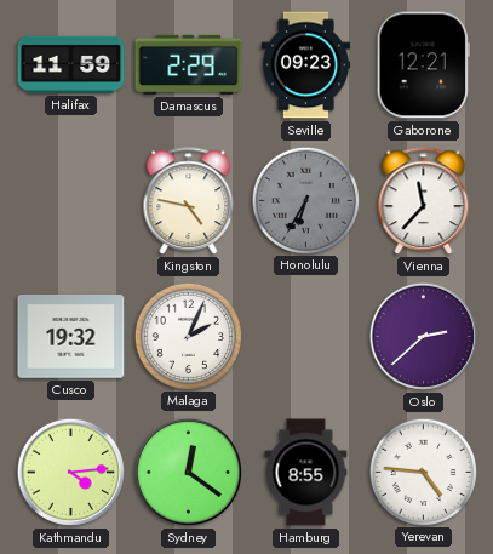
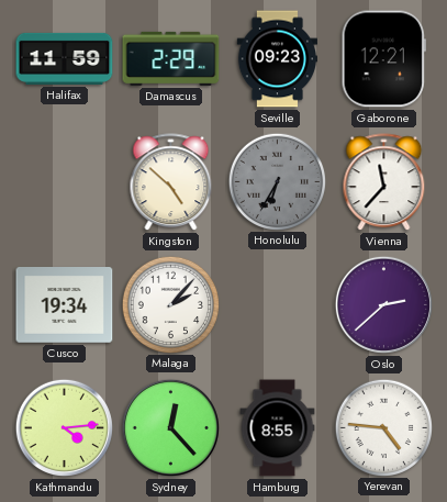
Kingston: 4:47 -> 4:52 (171, 182)
Cusco: 19:32 -> 19:34 (65, 305)
Malaga: 2:04 -> 2:07 (170, 304)
Sydney: 12:21 -> 12:23 (170, 427)
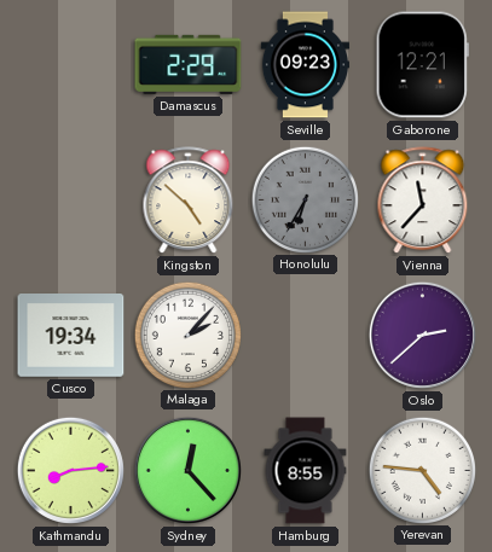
Halifax: 11:59 -> none (65, 58)
Kathmandu: 4:14 -> 8:14 (70, 470)
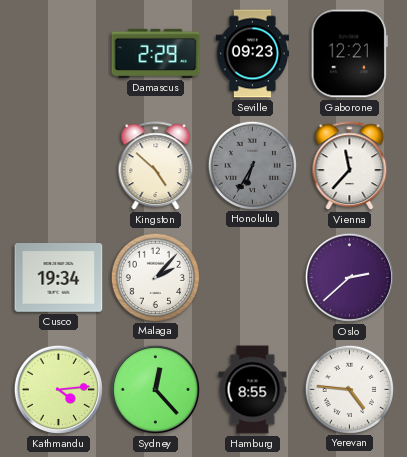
Kathmandu: 8:14 -> 4:14 (58, 389)
